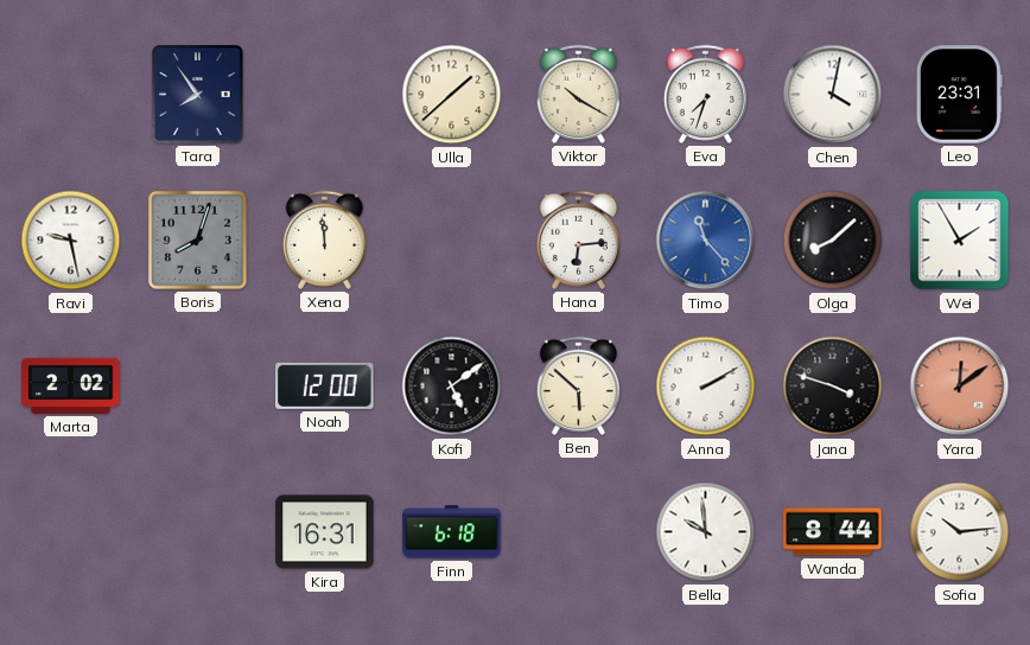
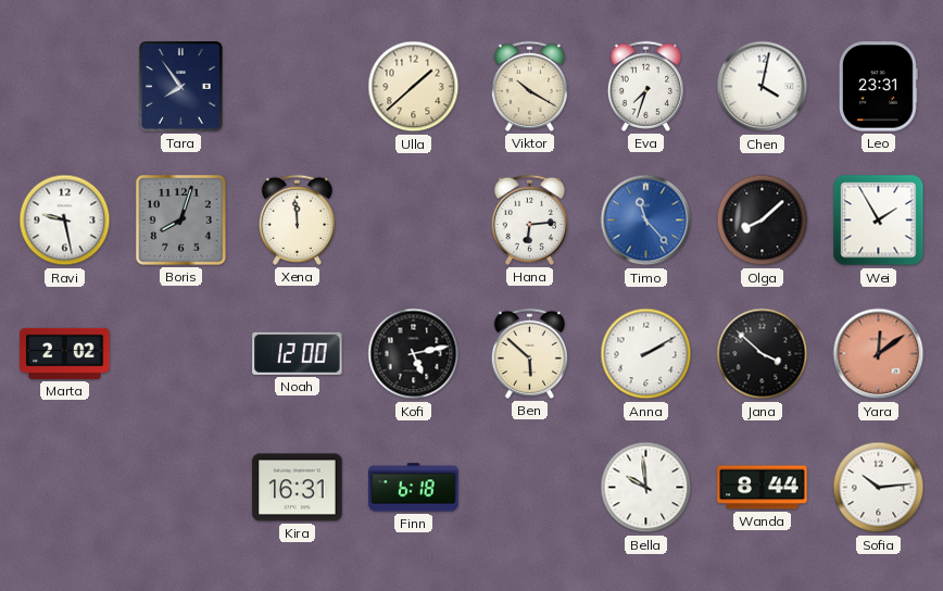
Kofi: 5:09 -> 5:13 (414, 354)
Jana: 3:48 -> 3:52 (763, 354)
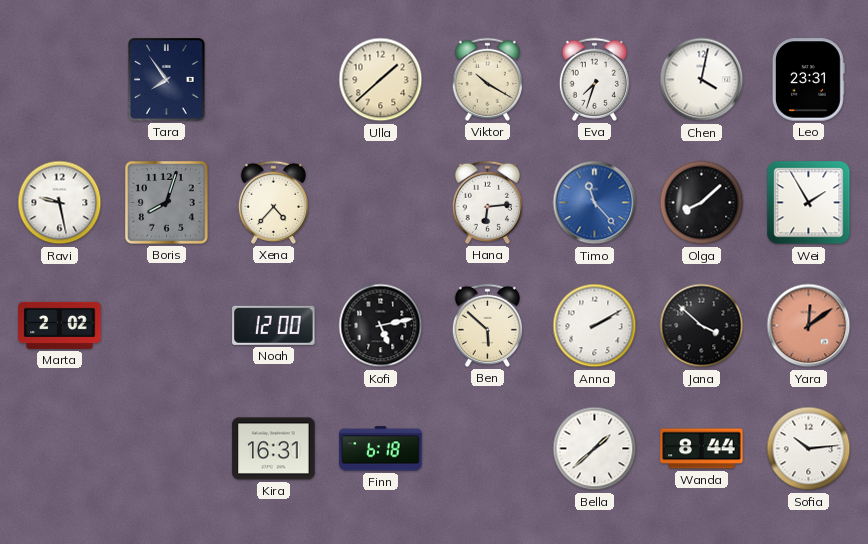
Xena: 11:59 -> 4:37 (273, 202)
Bella: 9:59 -> 1:38 (595, 449)
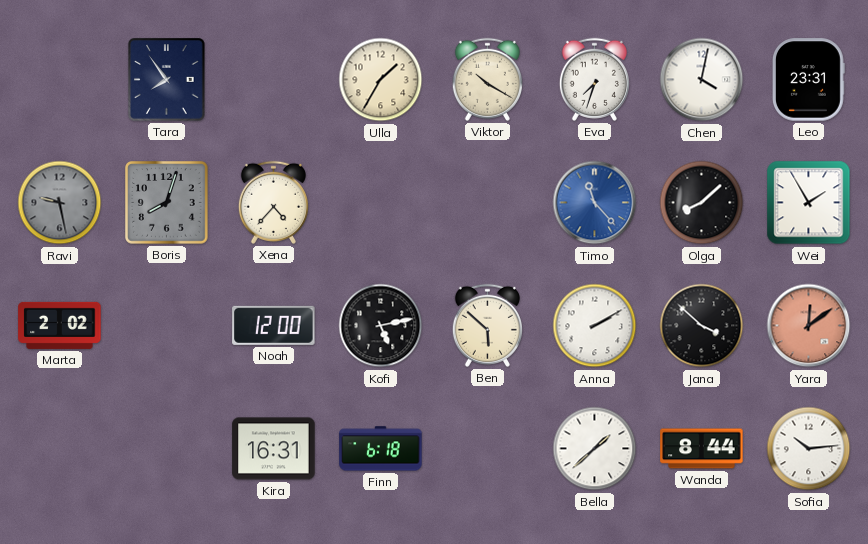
Ulla: 1:38 -> 1:35 (381, 80)
Ravi dial: white -> grey (60, 203)
Hana: 6:14 -> none (487, 202)
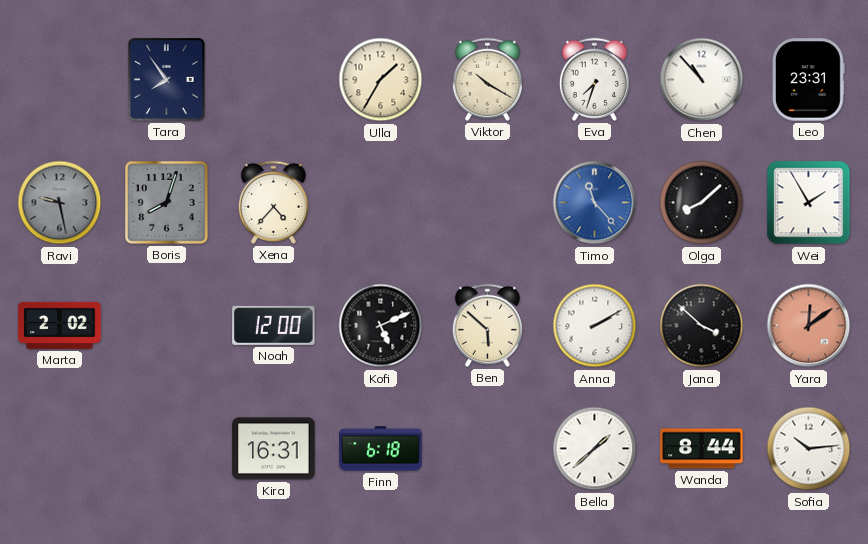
Chen: 4:02 -> 10:53 (702, 80)
Kofi: 5:13 -> 5:11 (381, 326)
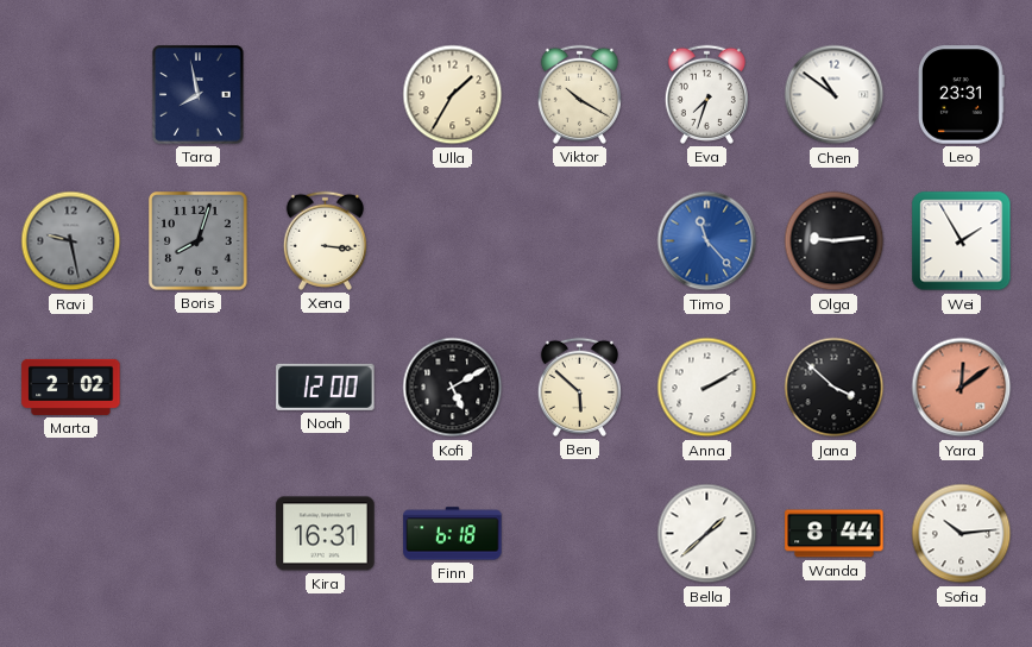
Tara: 7:54 -> 7:58 (199, 95)
Chen: 10:53 -> 10:51 (835, 95)
Xena: 4:37 -> 3:16 (325, 240)
Olga: 8:08 -> 9:14 (835, 241)
Kofi: 5:11 -> 5:10 (453, 388)
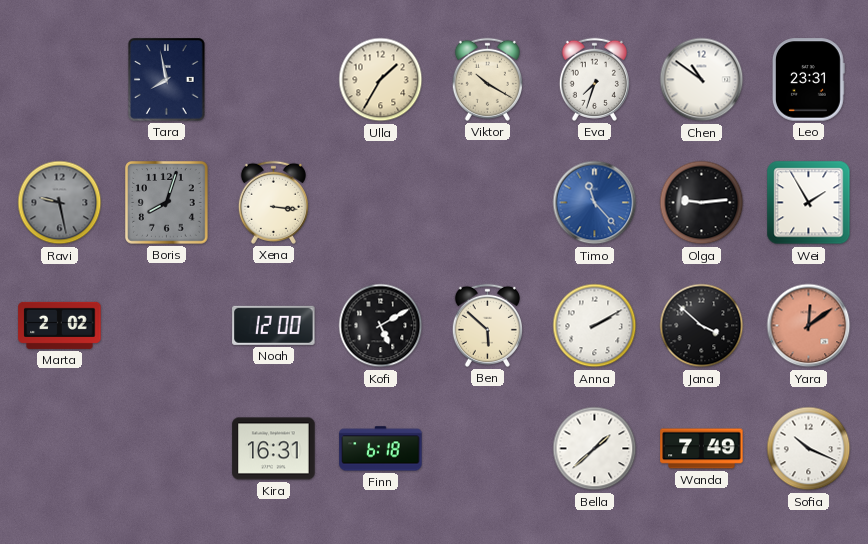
Wanda: 8:44 -> 7:49 (702, 449)
Sofia: 10:14 -> 10:19 (809, 449)
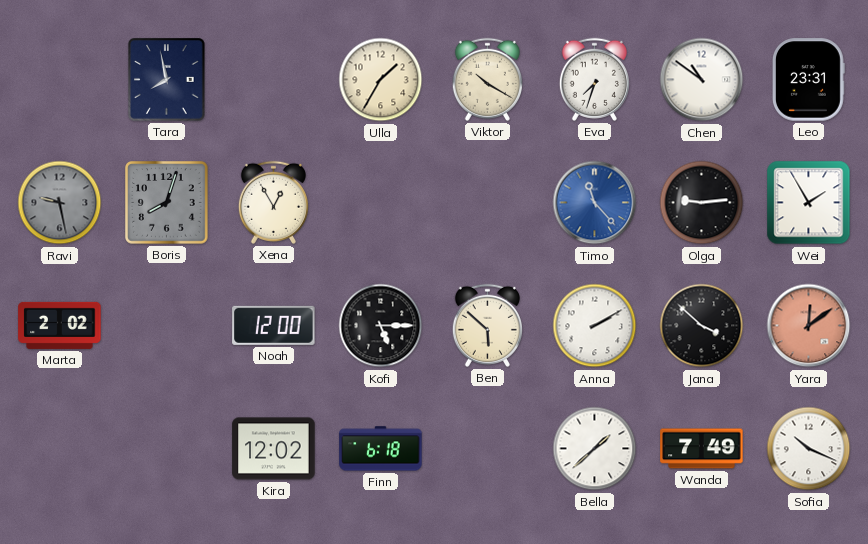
Xena: 3:16 -> 12:55 (273, 202)
Kofi: 5:10 -> 5:15 (381, 326)
Kira: 16:31 -> 12:02 (274, 449)
